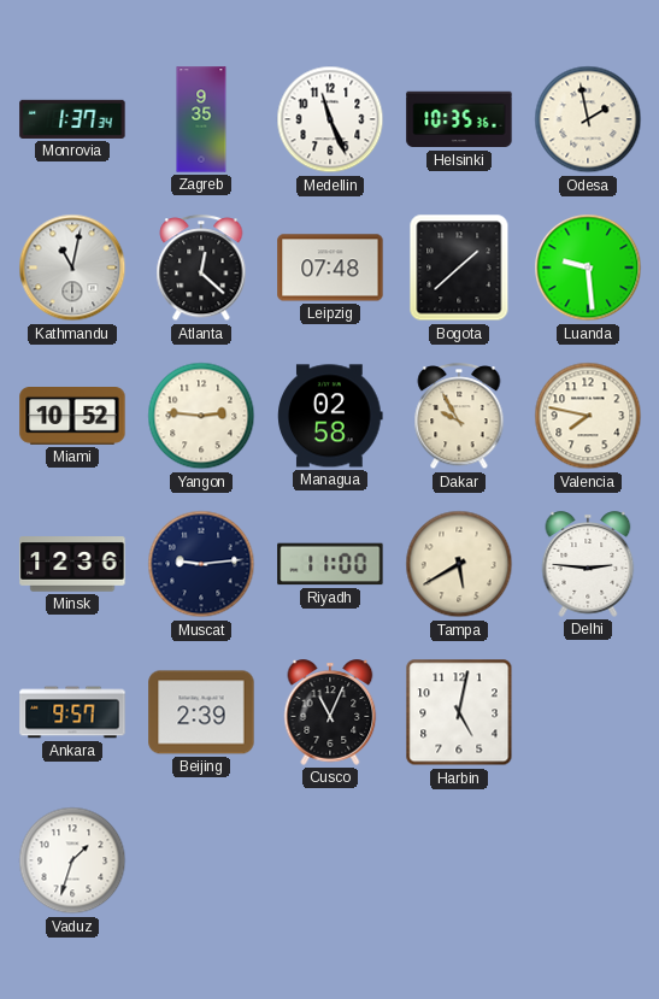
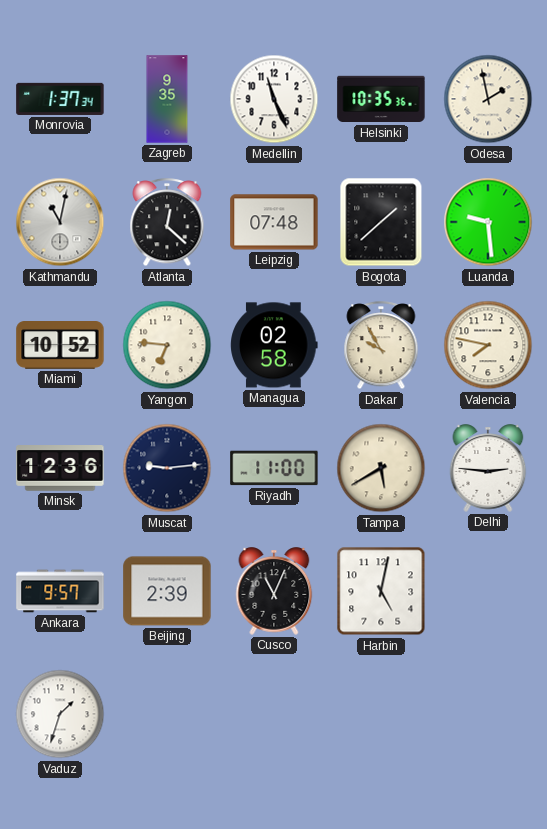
Yangon: 2:46 -> 6:46 (167, 345)
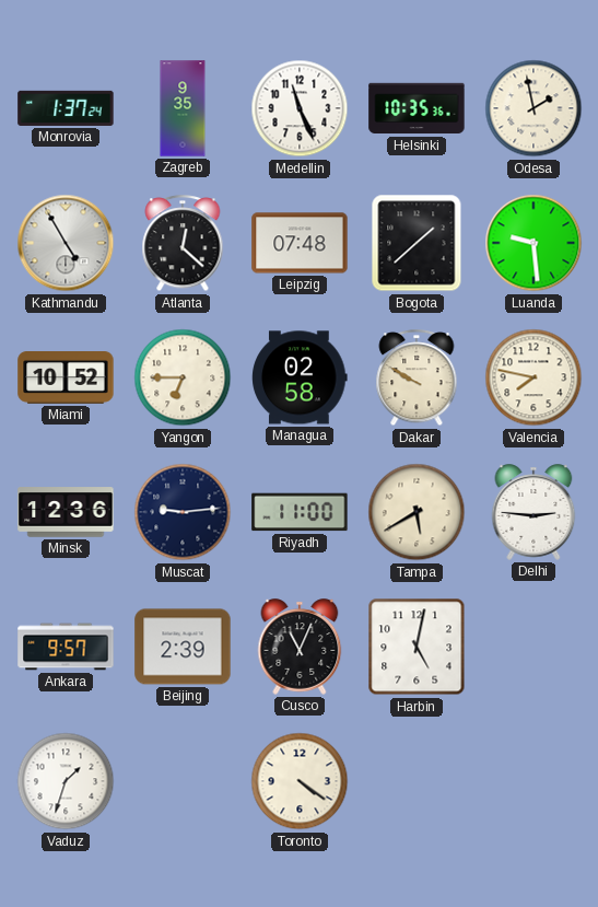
Monrovia: 1:37:34 -> 1:37:24 (66, 108)
Kathmandu: 11:02 -> 4:55 (66, 243)
Yangon: 6:46 -> 6:45 (183, 377)
Dakar: 9:55 -> 9:50 (417, 379)
Toronto: none -> 4:21 (300, 781)
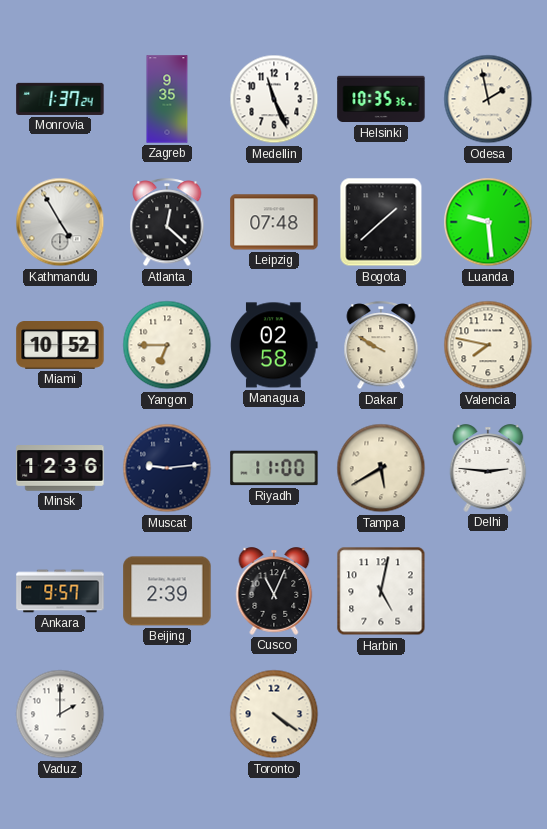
Vaduz: 1:33 -> 2:00 (60, 714)
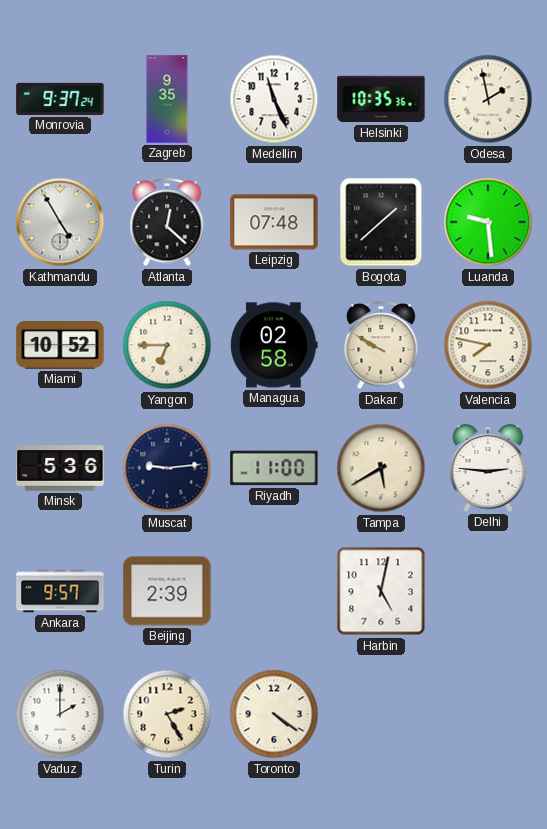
Monrovia: 1:37 -> 9:37 (60, 99)
Minsk: 12:36 -> 5:36 (60, 468)
Cusco: 11:04 -> none (274, 591)
Turin: none -> 2:25 (167, 714)
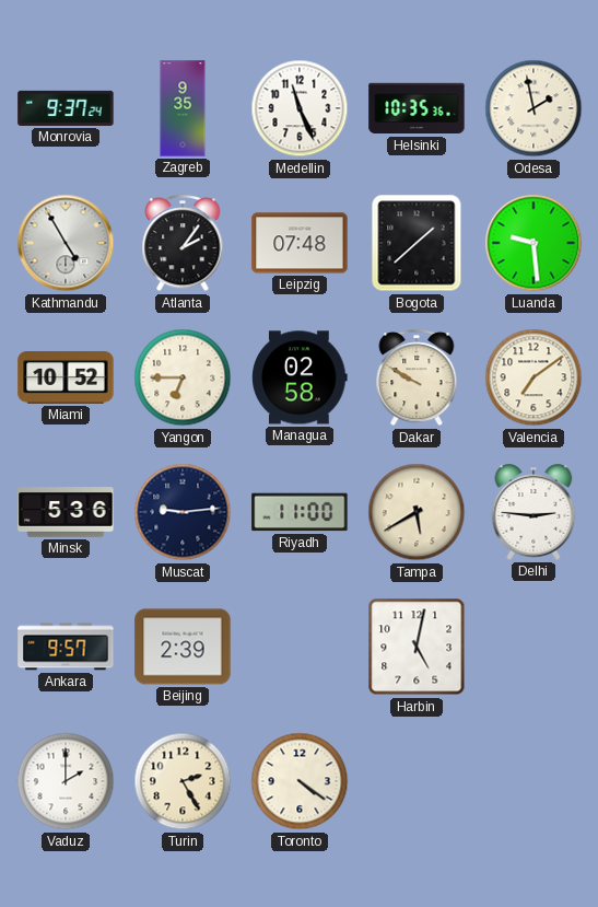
Atlanta: 12:22 -> 2:06 (183, 244)
Valencia: 7:47 -> 7:09 (533, 377)
